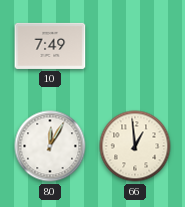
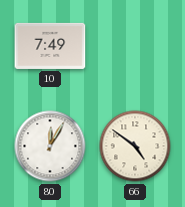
66: 12:59 -> 4:51 (135, 146)
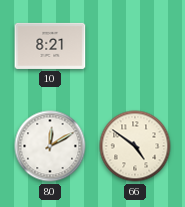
10: 7:49 -> 8:21 (50, 46)
80: 12:05 -> 12:10 (50, 146)
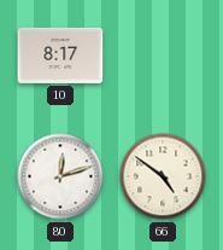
10: 8:21 -> 8:17 (60, 56)
80: 12:10 -> 12:12 (60, 176)
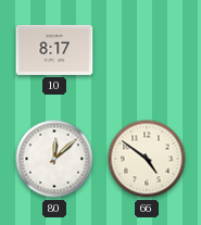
80: 12:12 -> 12:08 (54, 159)
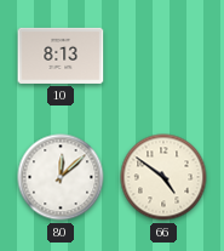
10: 8:17 -> 8:13 (61, 56)
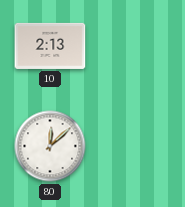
10: 8:13 -> 2:13 (50, 46)
66: 4:51 -> none (163, 177)
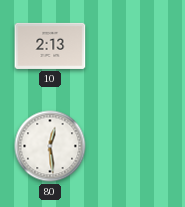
80: 12:08 -> 12:29 (50, 146)
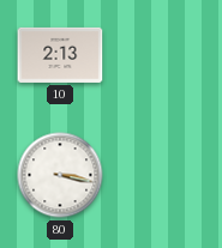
80: 12:29 -> 3:17 (60, 175)
